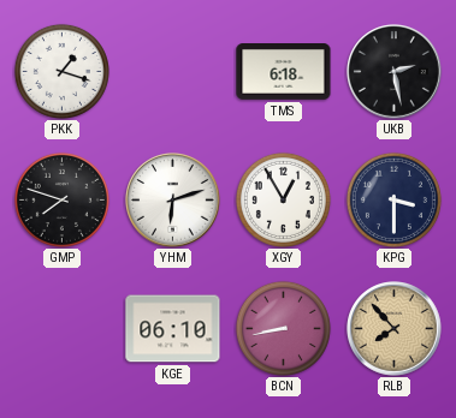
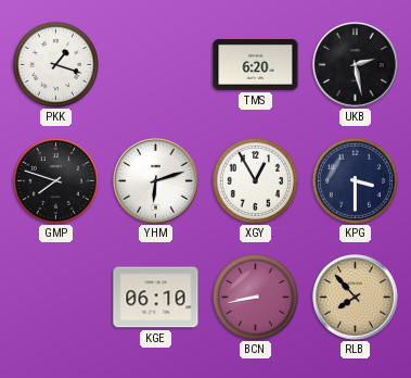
TMS: 6:18 -> 6:20 (256, 65)
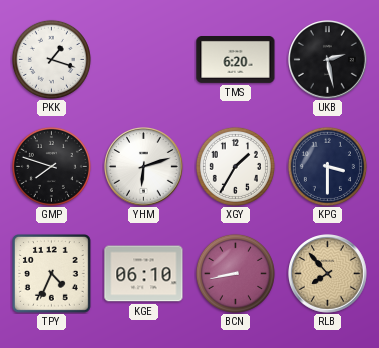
XGY: 12:55 -> 1:35 (235, 166)
TPY: none -> 4:34 (51, 273)
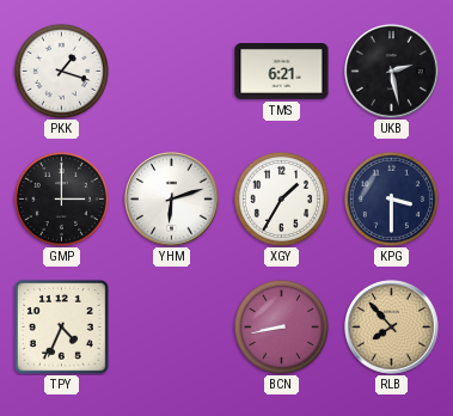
TMS: 6:20 -> 6:21 (282, 72)
GMP: 7:48 -> 3:00 (61, 198)
KGE: 06:10 -> none (144, 274)
